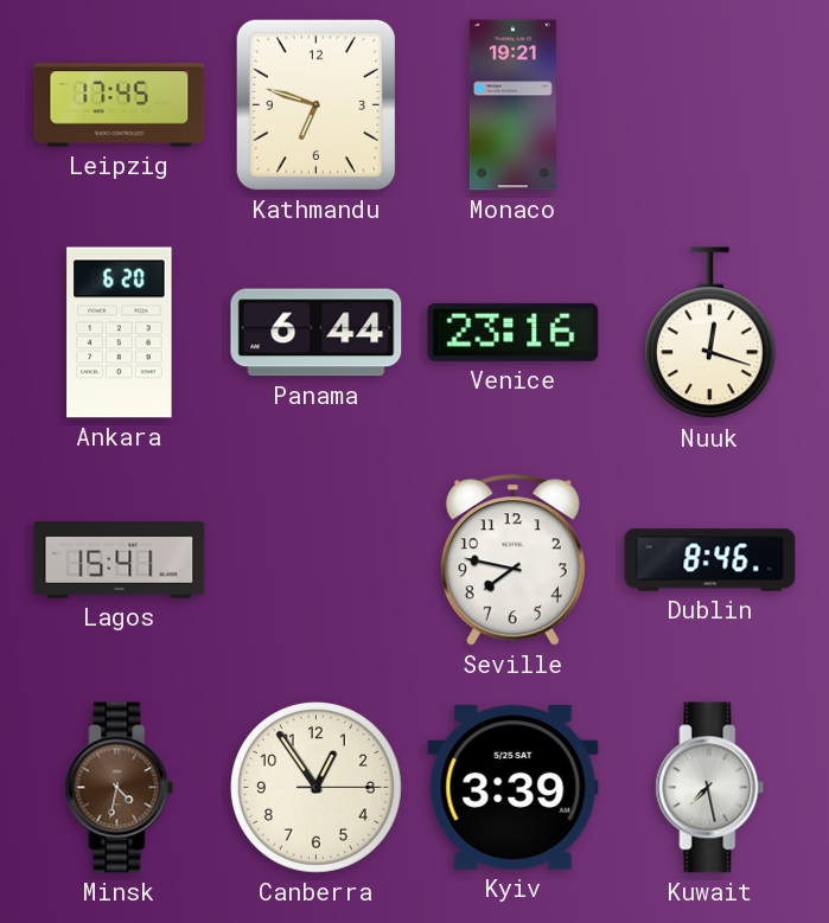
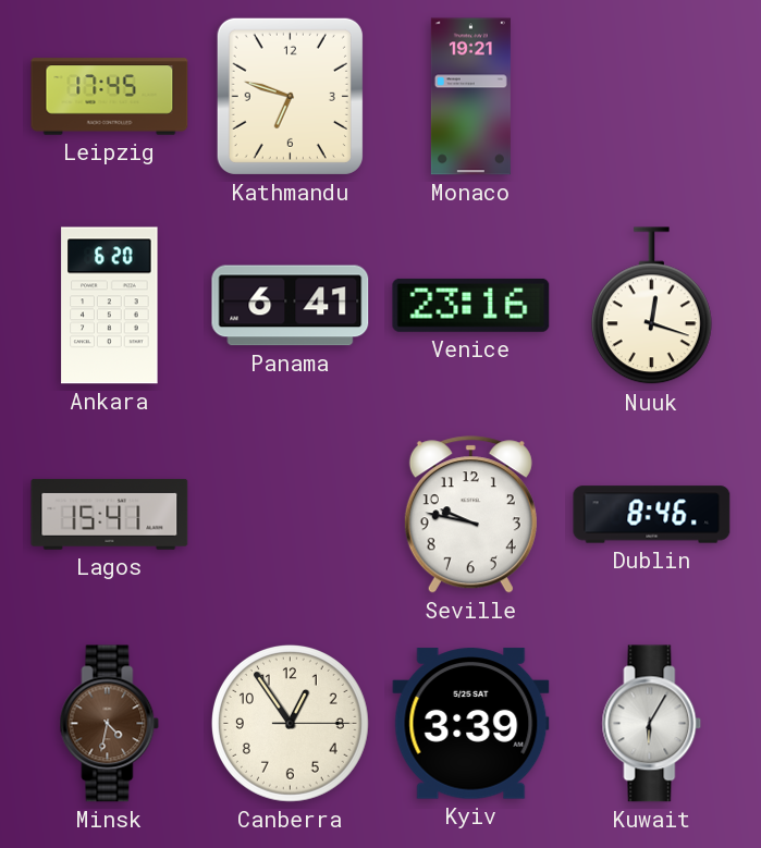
Panama: 6:44 -> 6:41 (291, 306)
Seville: 7:47 -> 9:47 (470, 515)
Kuwait: 7:28 -> 6:05 (652, 724)
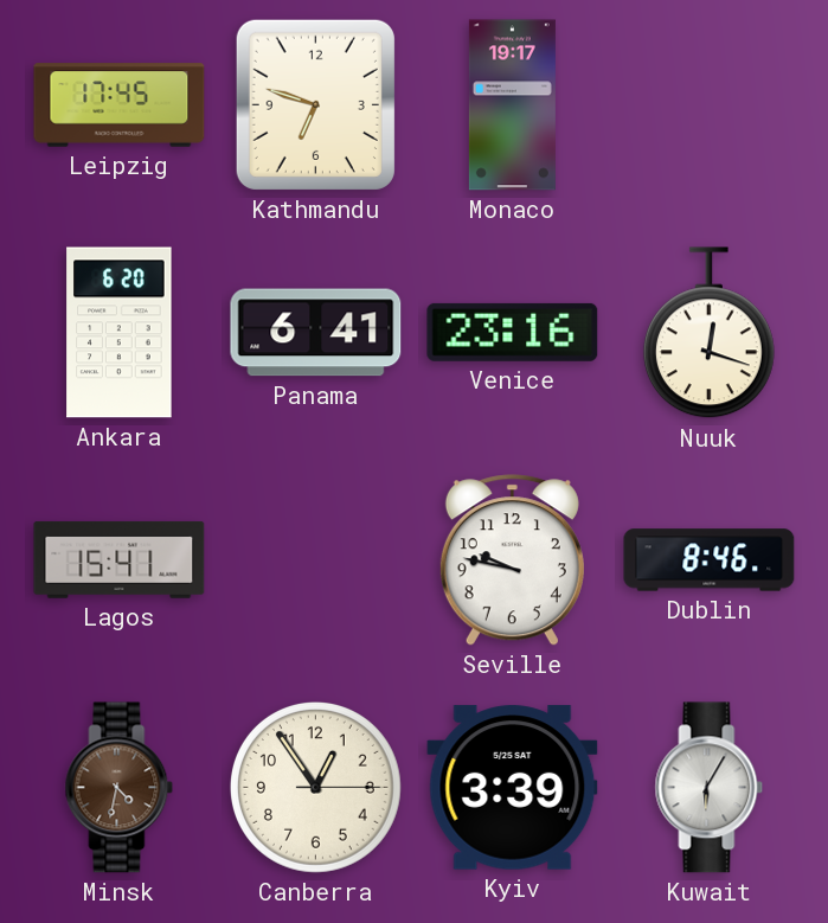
Monaco: 19:21 -> 19:17 (512, 105)
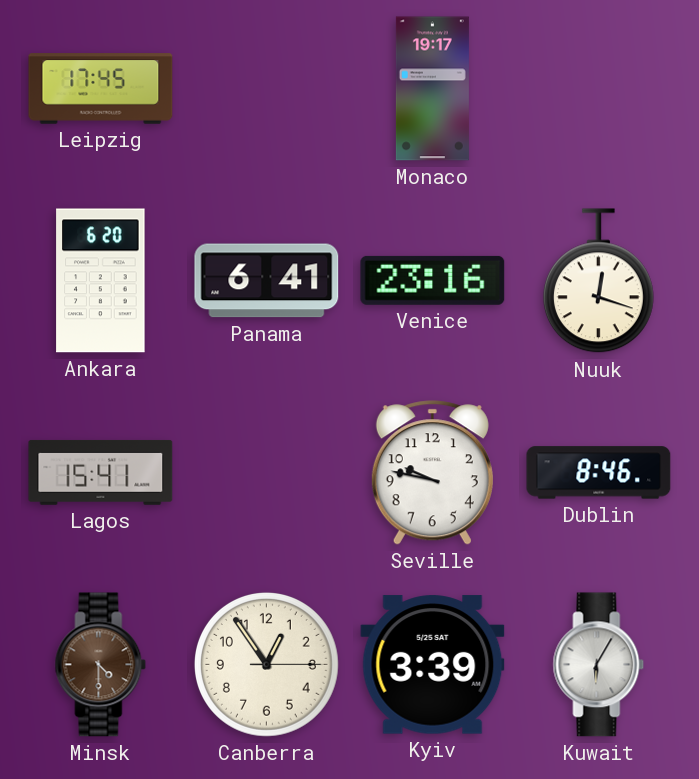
Kathmandu: 6:48 -> none (315, 104)
Minsk: 4:32 -> 4:30 (101, 665)
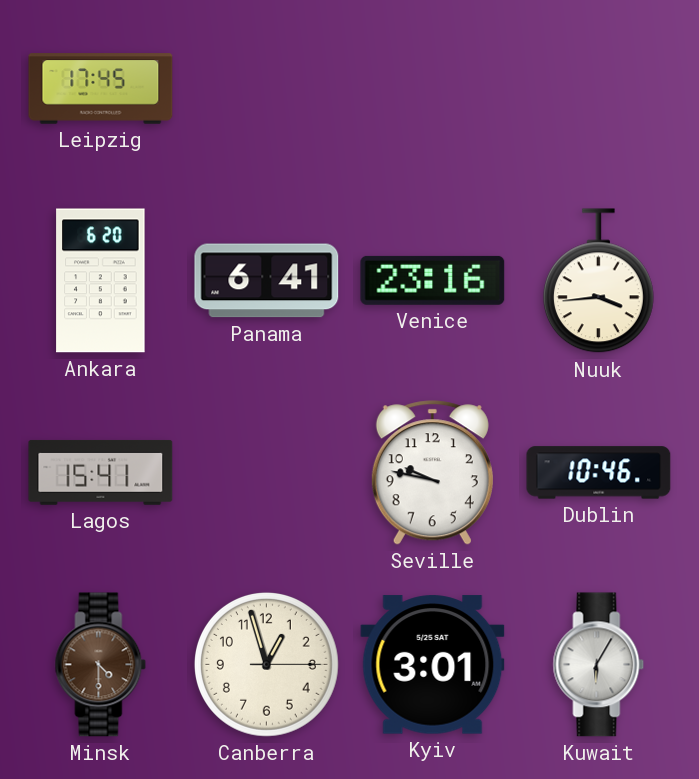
Monaco: 19:17 -> none (432, 89)
Nuuk: 12:18 -> 3:44 (598, 281)
Dublin: 8:46 -> 10:46 (599, 473)
Canberra: 12:54 -> 12:57 (266, 664)
Kyiv: 3:39 -> 3:01 (433, 665)
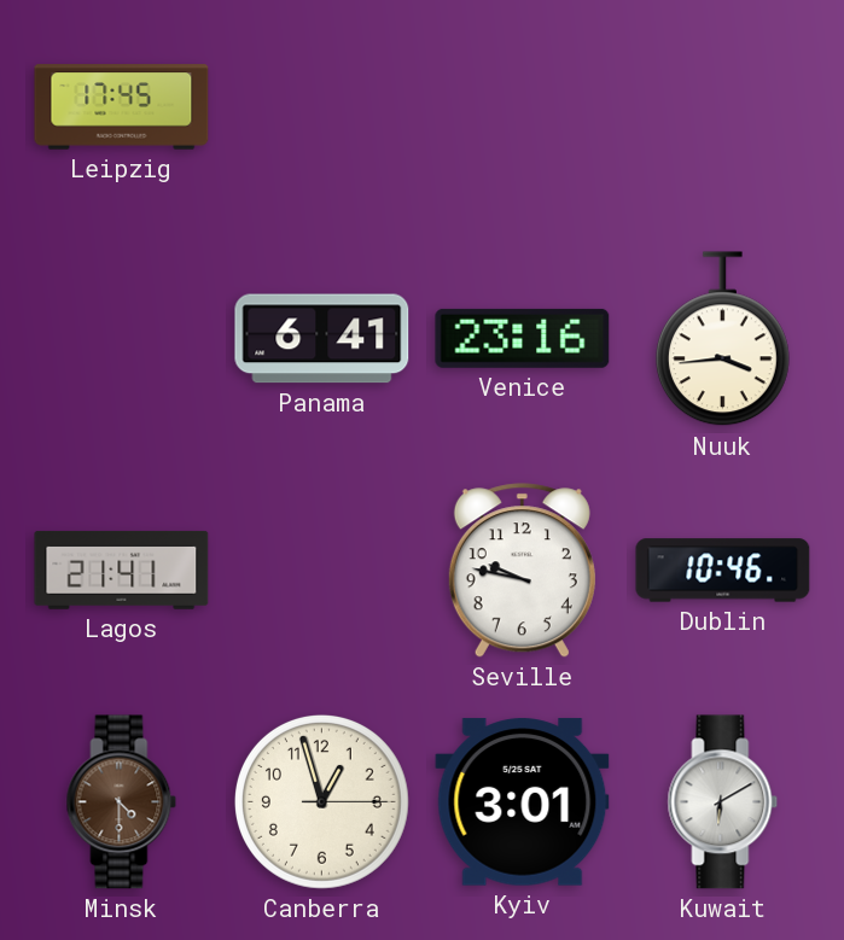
Ankara: 6:20 -> none (101, 281)
Lagos: 15:41 -> 21:41 (122, 570)
Kuwait: 6:05 -> 6:10 (723, 802)
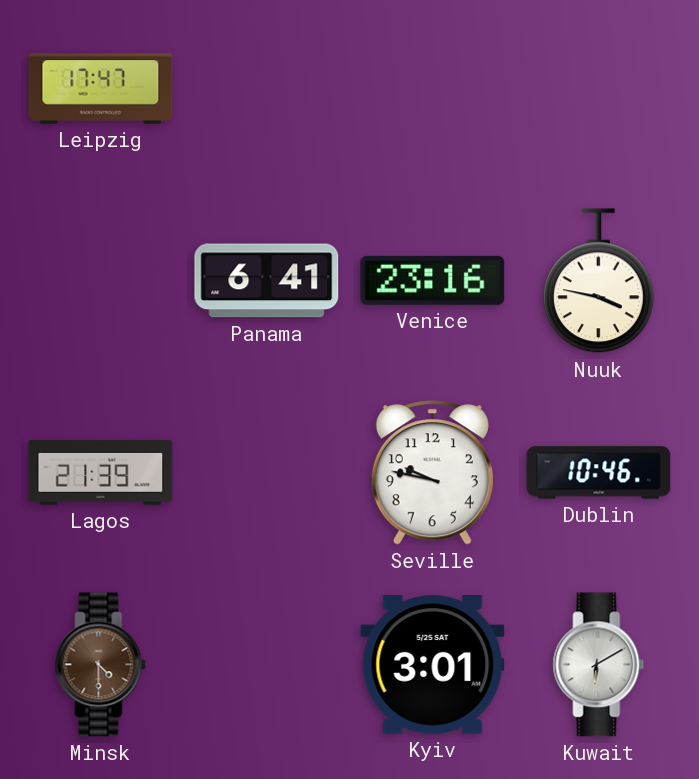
Leipzig: 17:45 -> 17:47 (101, 89)
Nuuk: 3:44 -> 3:47 (598, 281)
Lagos: 21:41 -> 21:39 (101, 472)
Canberra: 12:57 -> none (321, 801)
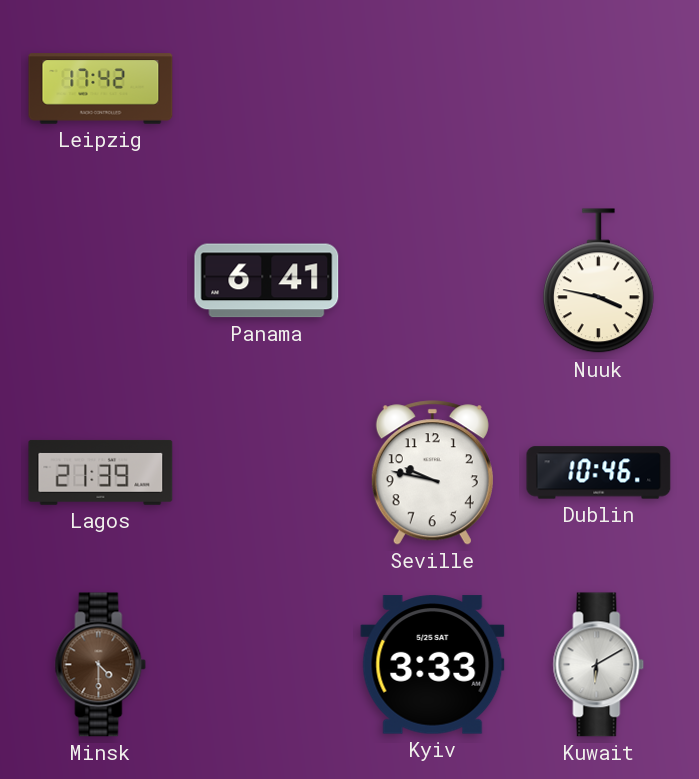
Leipzig: 17:47 -> 17:42 (101, 89)
Venice: 23:16 -> none (433, 280)
Kyiv: 3:01 -> 3:33 (433, 665)
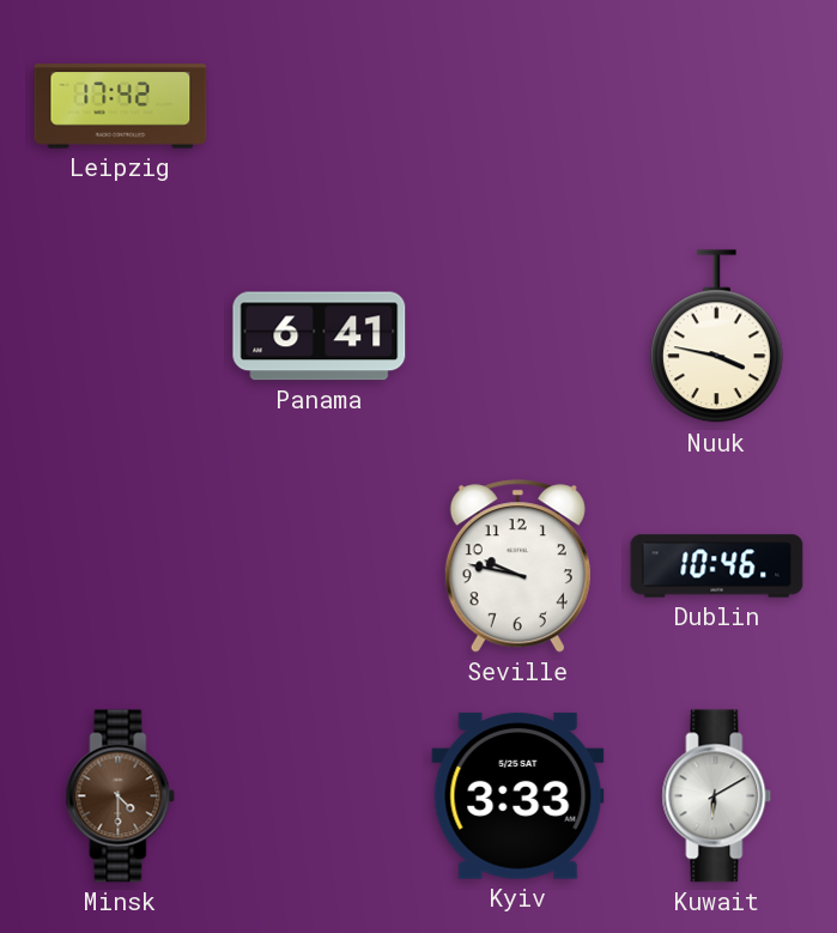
Lagos: 21:39 -> none (101, 472)
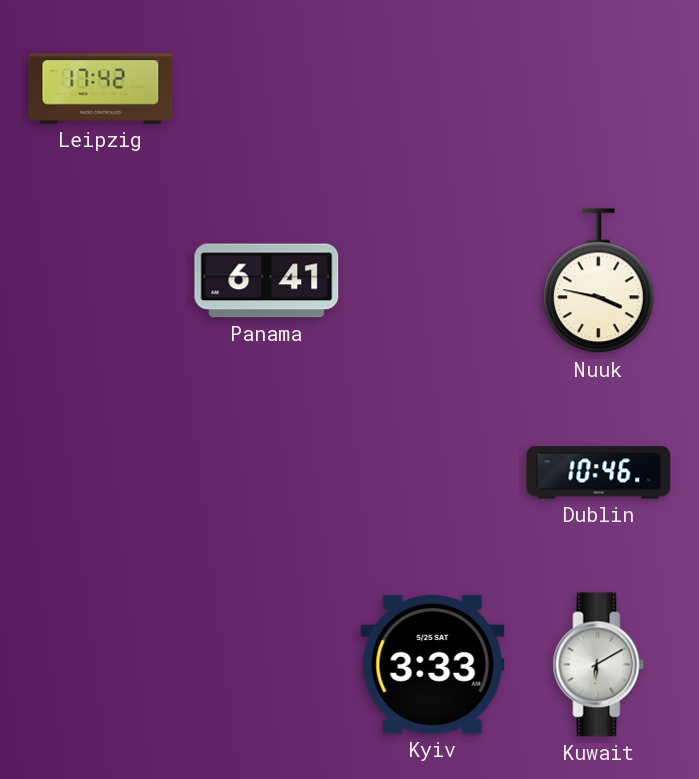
Seville: 9:47 -> none (517, 567)
Minsk: 4:30 -> none (121, 796)
